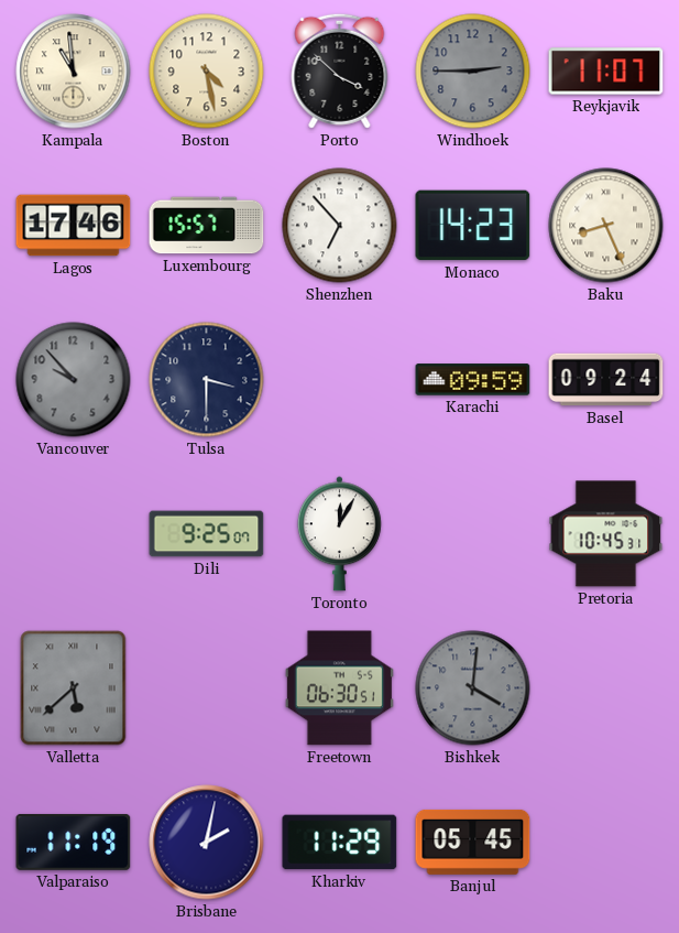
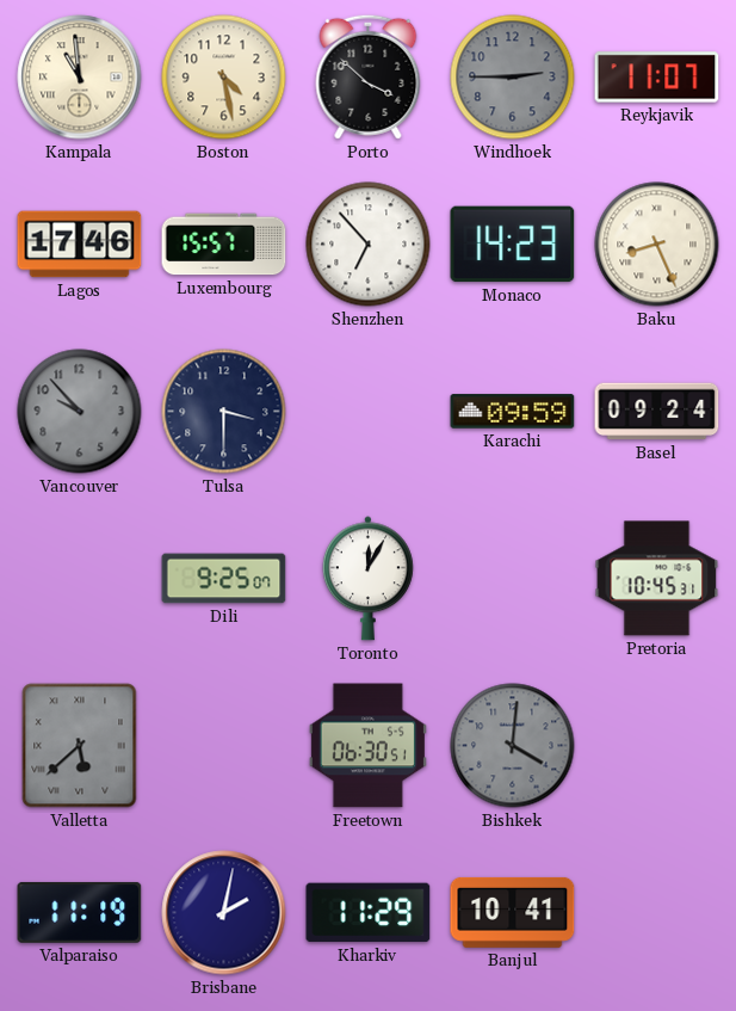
Banjul: 05:45 -> 10:41 (513, 912)
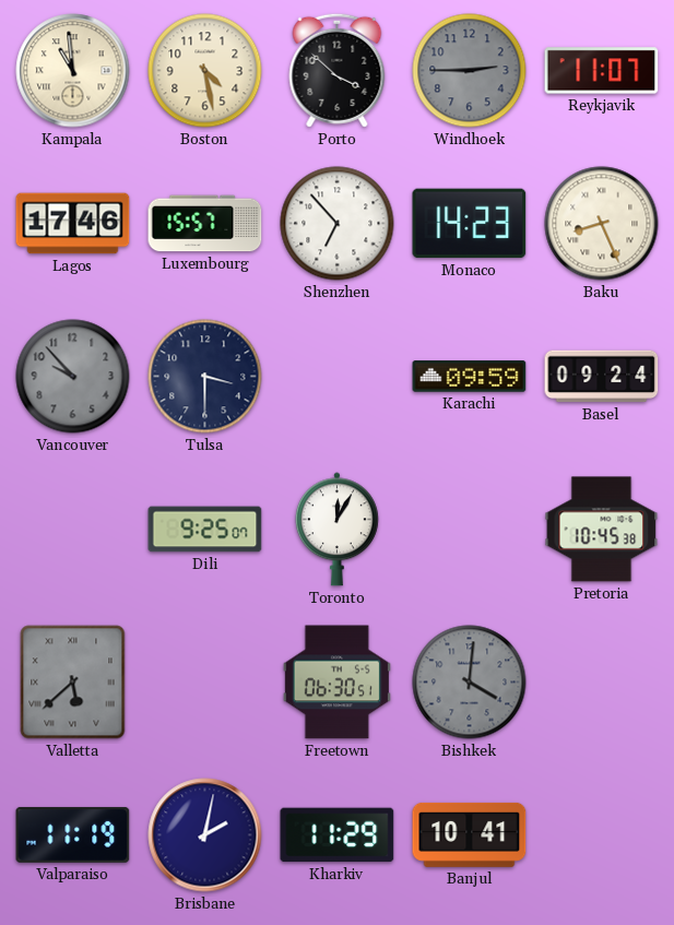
Pretoria: 10:45:31 -> 10:45:38 (602, 530)
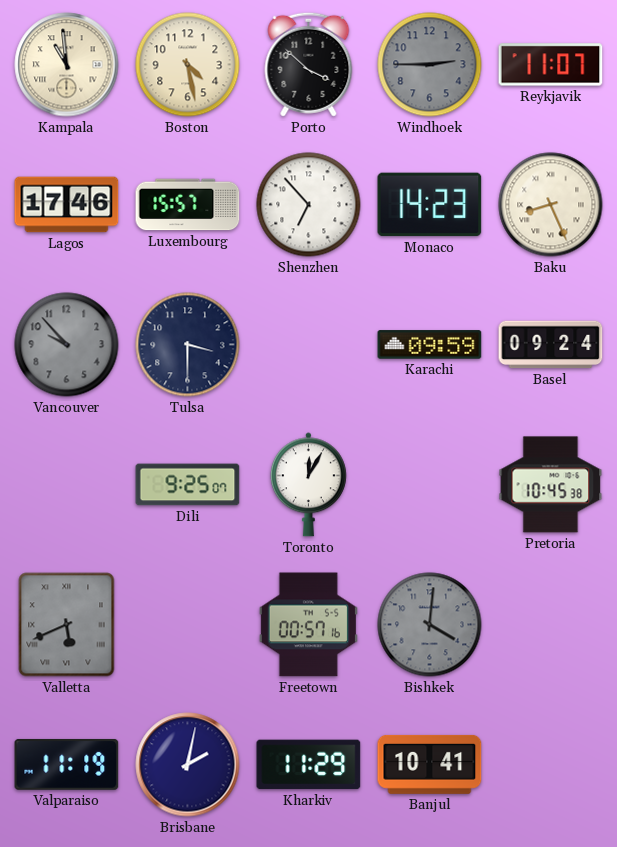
Valletta: 5:38 -> 5:41 (67, 625)
Freetown: 06:30 -> 00:57 (308, 625)
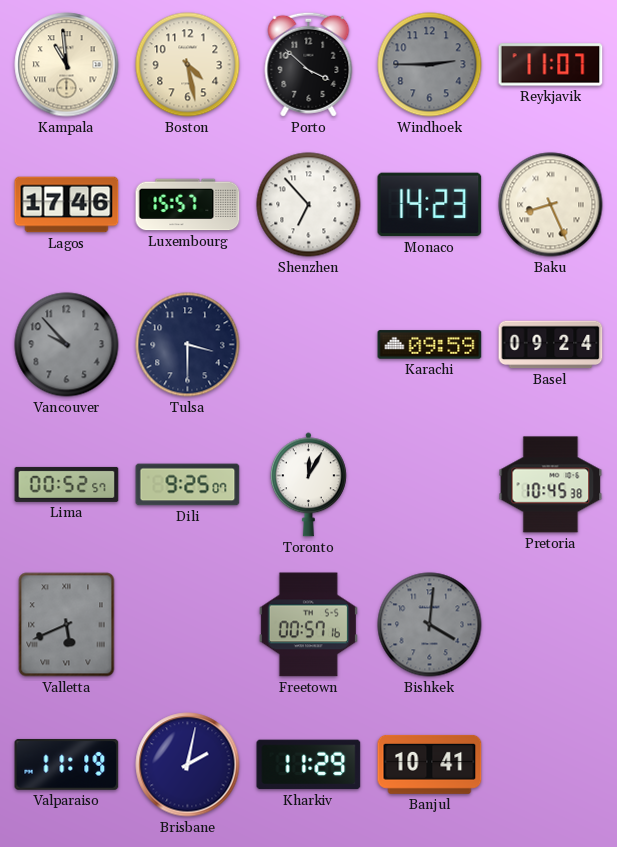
Lima: none -> 00:52 (67, 484)
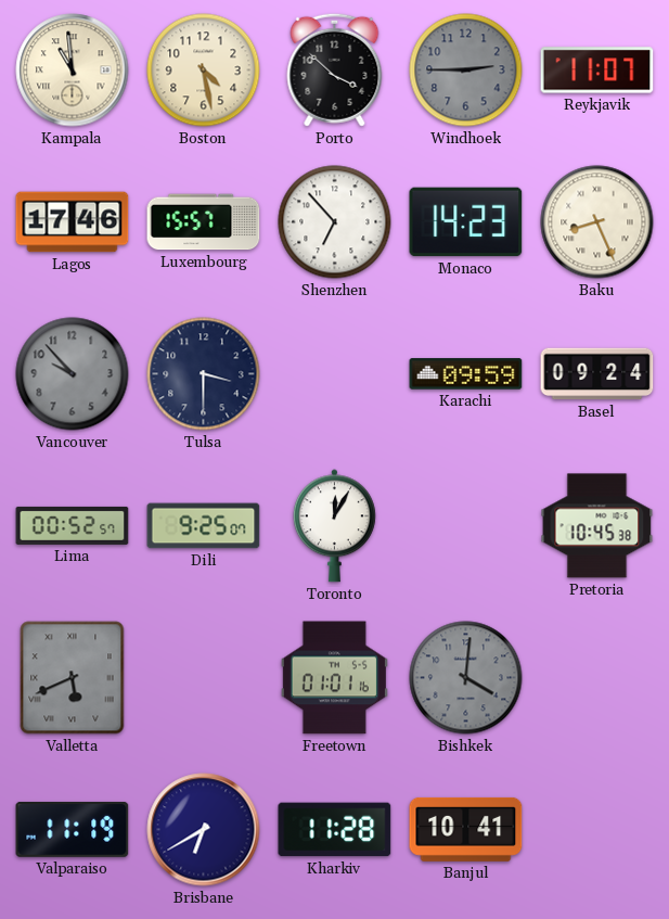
Freetown: 00:57 -> 01:01 (334, 678)
Brisbane: 2:02 -> 6:40 (204, 830)
Kharkiv: 11:29 -> 11:28 (335, 830)
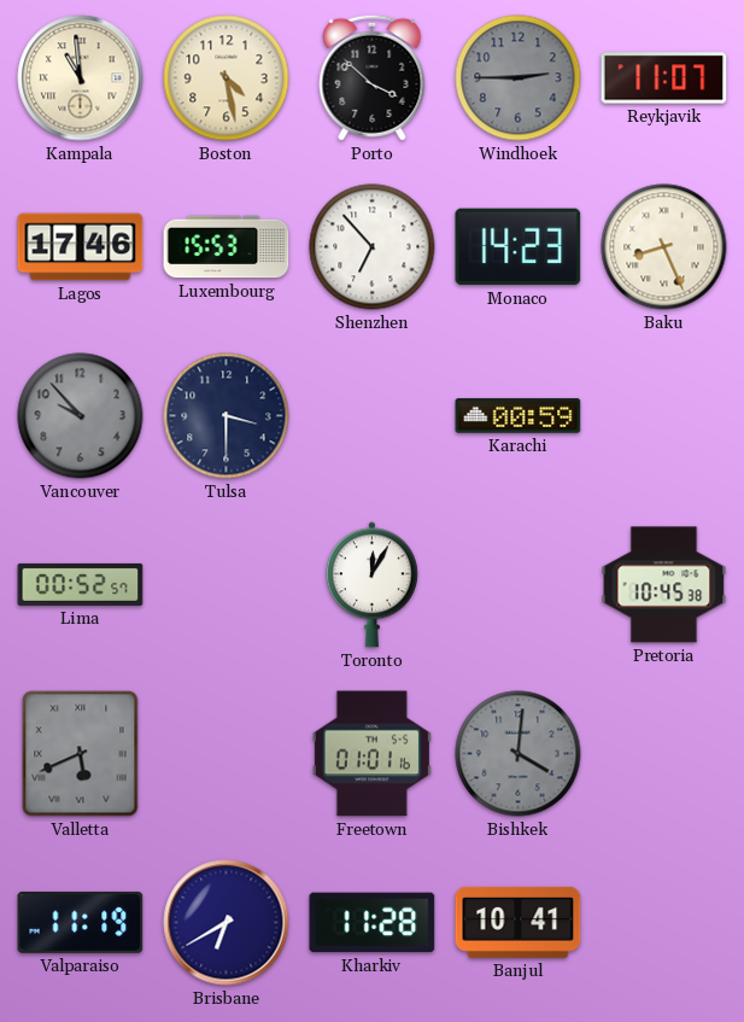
Luxembourg: 15:57 -> 15:53 (227, 247)
Karachi: 09:59 -> 00:59 (519, 416)
Basel: 09:24 -> none (597, 374)
Dili: 9:25 -> none (204, 526)
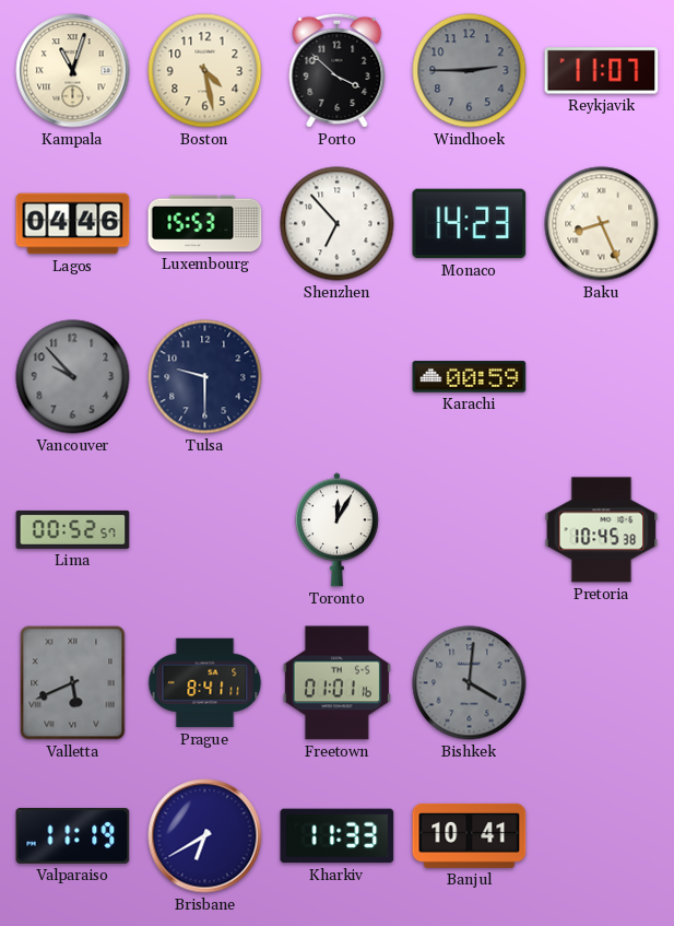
Kampala: 10:59 -> 11:03 (73, 71)
Lagos: 17:46 -> 04:46 (73, 224)
Tulsa: 3:30 -> 9:30 (205, 377)
Prague: none -> 8:41 (205, 683)
Kharkiv: 11:28 -> 11:33 (338, 836)
